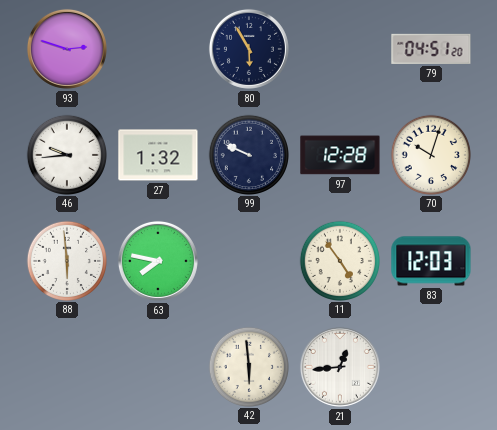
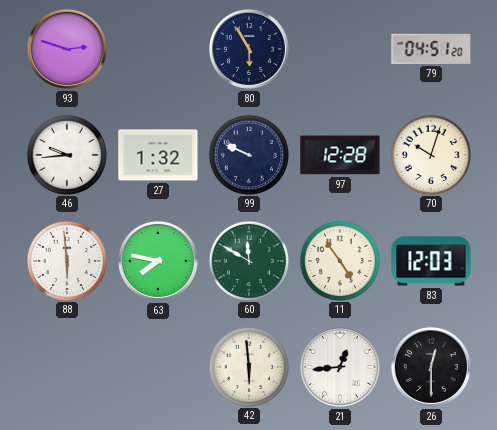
60: none -> 11:50 (248, 260)
26: none -> 12:30 (431, 367)
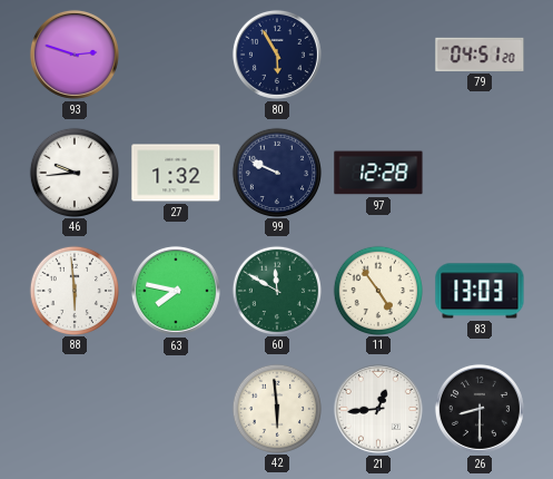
70: 10:03 -> none (430, 154)
83: 12:03 -> 13:03 (480, 291)
26: 12:30 -> 8:30 (480, 409)
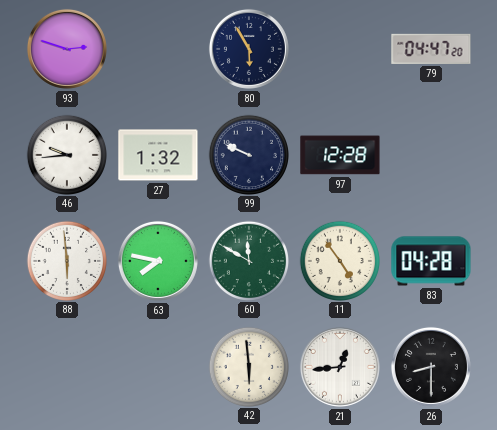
79: 04:51 -> 04:47 (431, 49)
83: 13:03 -> 04:28 (431, 261)
